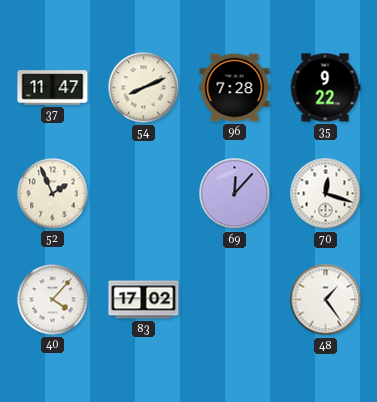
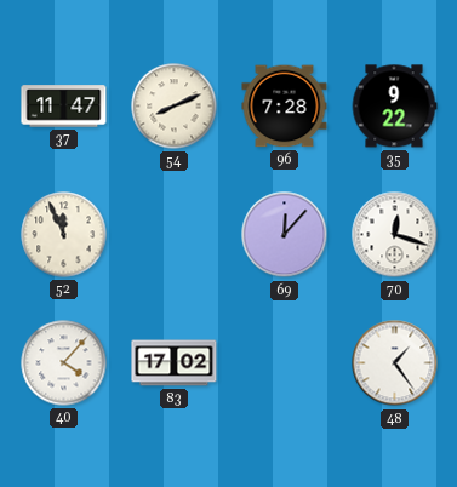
52: 1:56 -> 11:56 (64, 235)
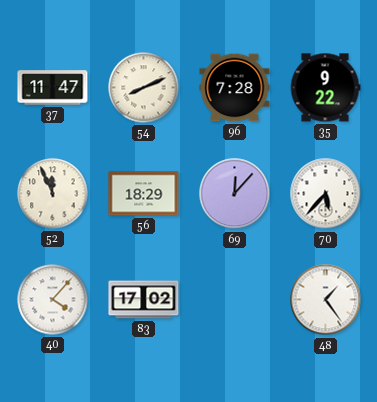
56: none -> 18:29 (144, 194)
70: 12:18 -> 5:37 (326, 194)
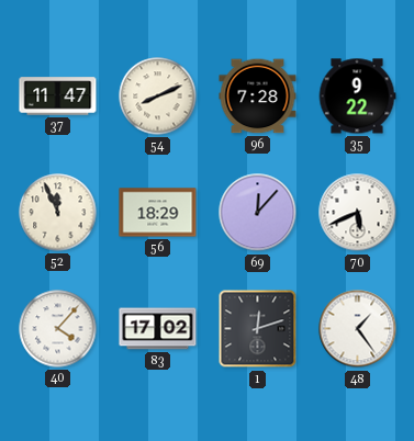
70: 5:37 -> 5:41 (358, 213)
1: none -> 12:12 (258, 329)
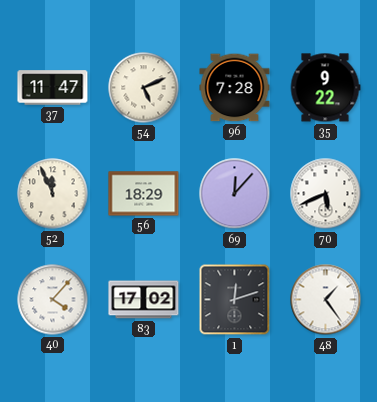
54: 8:11 -> 5:11 (144, 88)
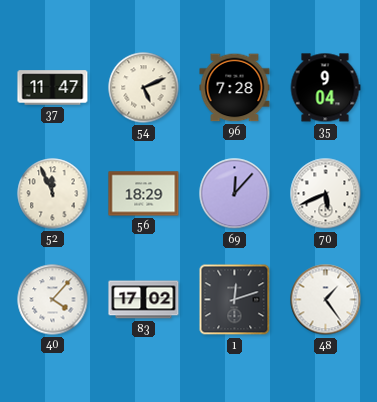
35: 9:22 -> 9:04 (325, 88)
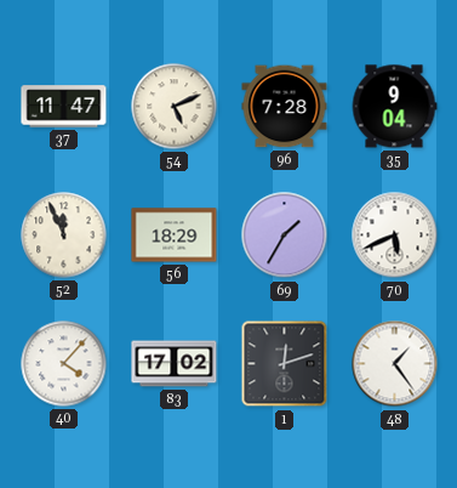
69: 12:07 -> 1:35 (285, 236)
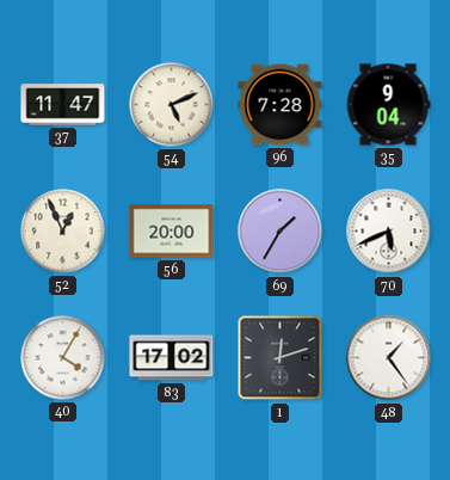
52: 11:56 -> 12:56 (63, 232)
56: 18:29 -> 20:00 (172, 232)
40: 4:07 -> 4:05 (63, 358)
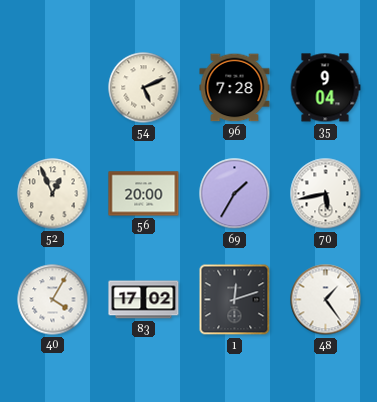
37: 11:47 -> none (63, 105)
70: 5:41 -> 5:43 (326, 194)
